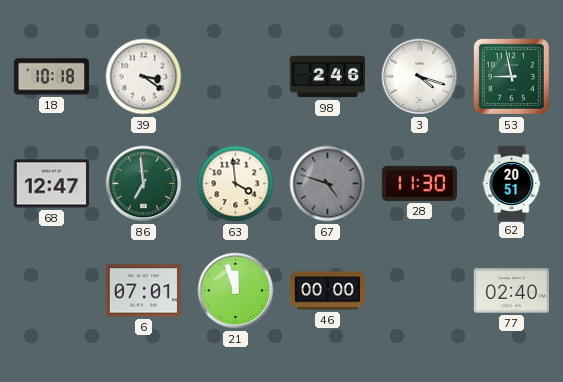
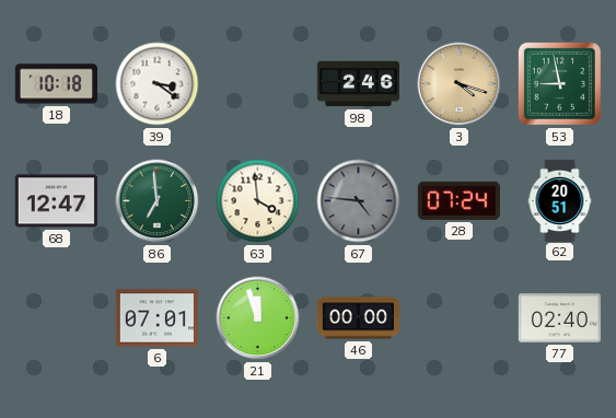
3 dial: white -> champagne (460, 84)
67: 4:48 -> 4:46 (359, 201)
28: 11:30 -> 07:24 (458, 200)
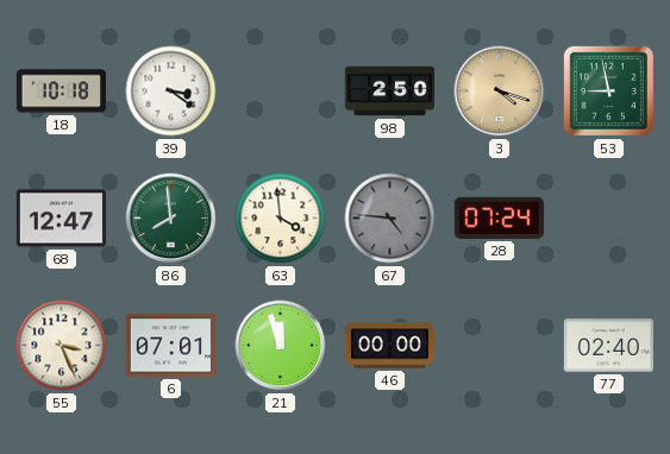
98: 2:46 -> 2:50 (389, 92)
86: 6:59 -> 7:59 (171, 219)
62: 20:51 -> none (560, 200)
55: none -> 3:26 (62, 346)
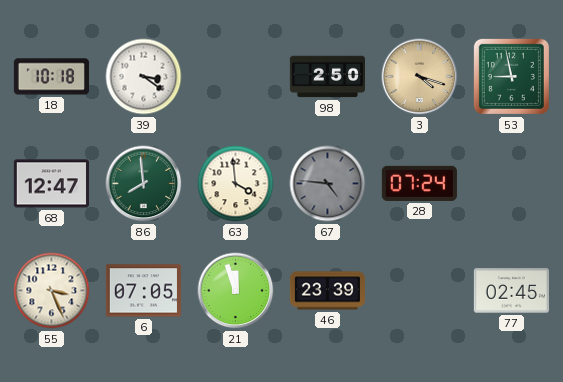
6: 07:01 -> 07:05 (143, 291)
46: 00:00 -> 23:39 (327, 291)
77: 02:40 -> 02:45 (511, 291)
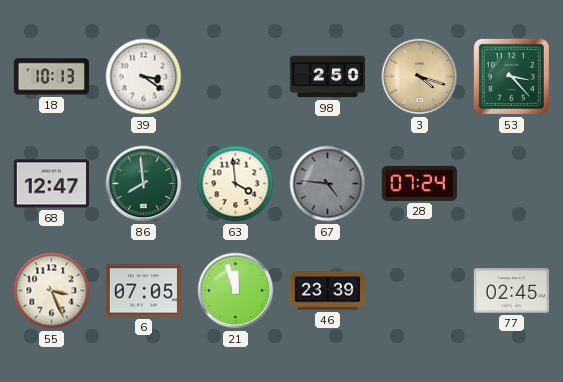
18: 10:18 -> 10:13 (51, 77)
53: 8:58 -> 3:23 (511, 76)
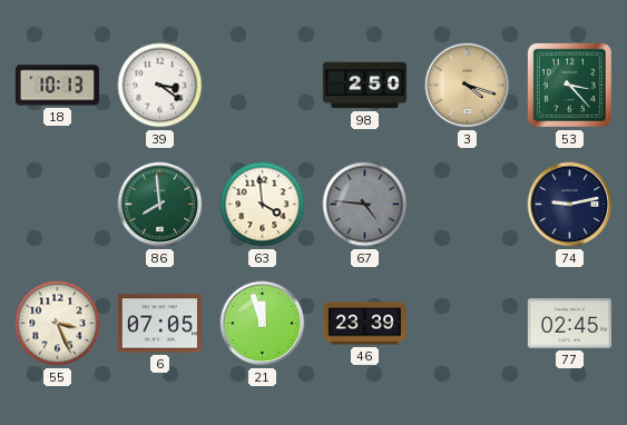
68: 12:47 -> none (51, 184)
28: 07:24 -> none (419, 183)
74: none -> 9:13 (570, 205)
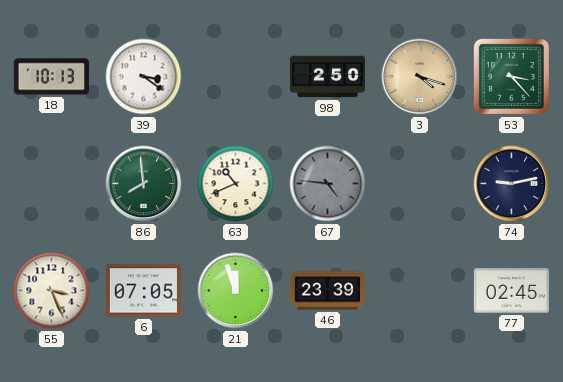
63: 3:59 -> 10:41 (236, 184)
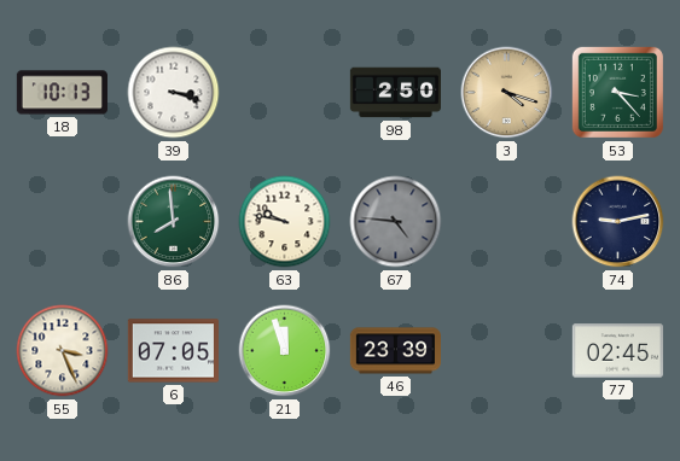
39: 3:21 -> 3:18 (174, 93)
63: 10:41 -> 9:47 (285, 222)
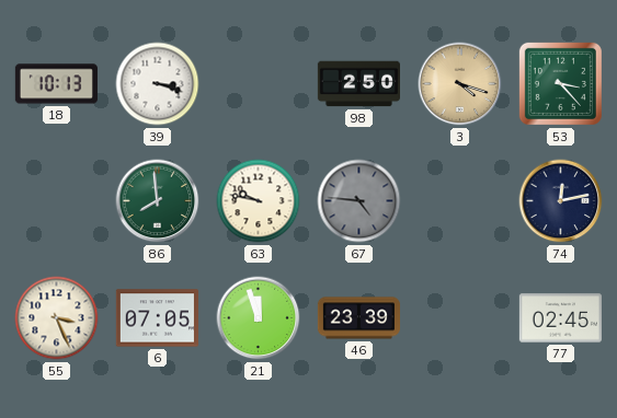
74: 9:13 -> 12:13 (561, 201)
